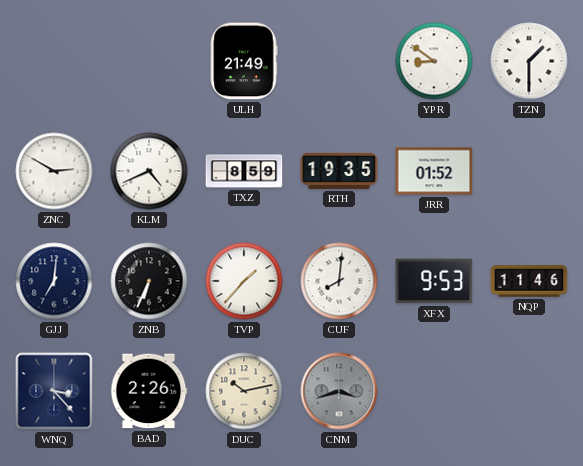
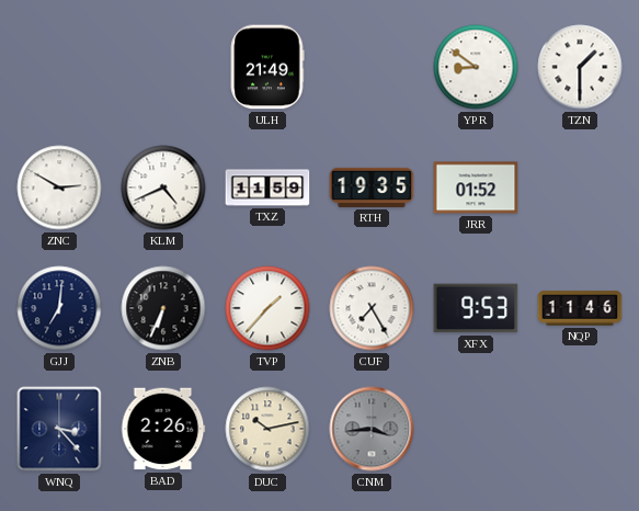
TXZ: 8:59 -> 11:59 (267, 188)
CUF: 8:01 -> 7:25 (372, 308)
CNM: 3:42 -> 3:44 (372, 429)
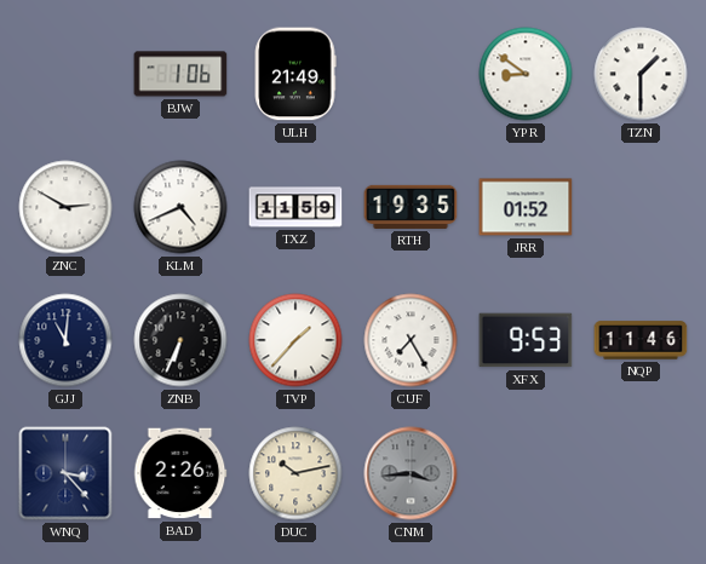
BJW: none -> 1:06 (180, 74)
GJJ: 7:01 -> 11:01 (65, 340)
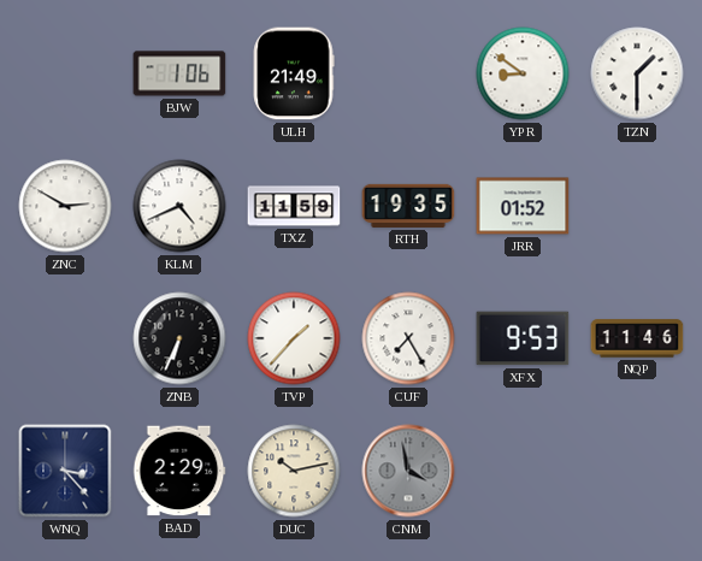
GJJ: 11:01 -> none (65, 340)
BAD: 2:26 -> 2:29 (179, 471)
CNM: 3:44 -> 3:58 (408, 471)
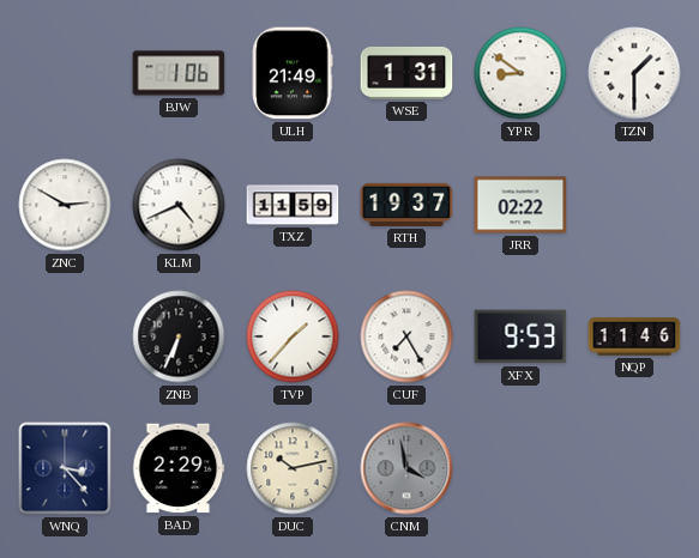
WSE: none -> 1:31 (406, 73)
RTH: 19:35 -> 19:37 (406, 205)
JRR: 01:52 -> 02:22 (520, 205)
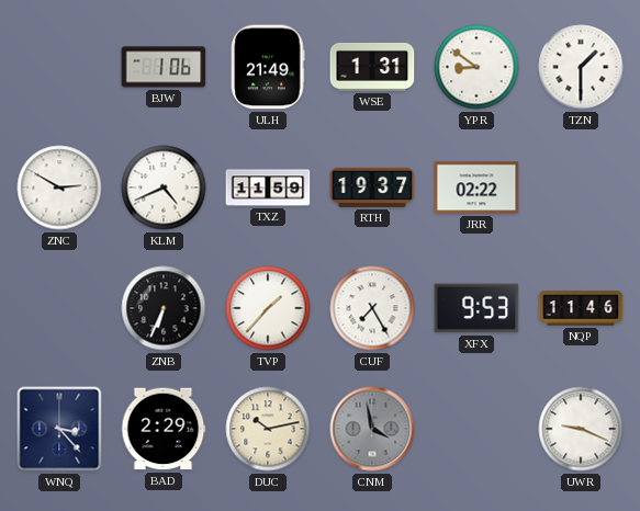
UWR: none -> 9:19 (581, 429)
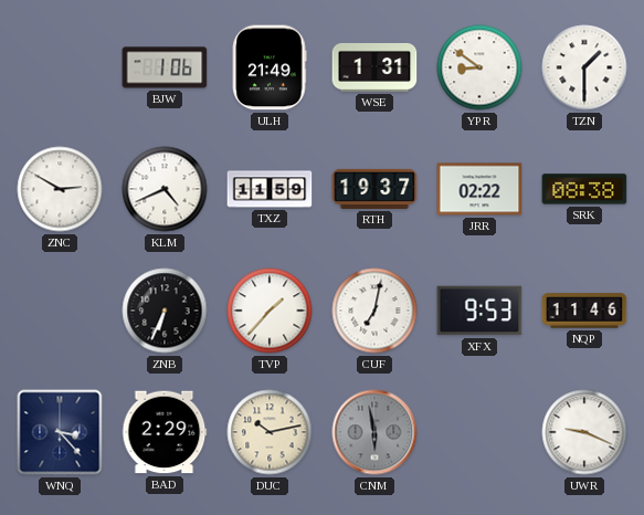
SRK: none -> 08:38 (584, 189)
CUF: 7:25 -> 7:02 (374, 311)
CNM: 3:58 -> 5:58 (374, 432)
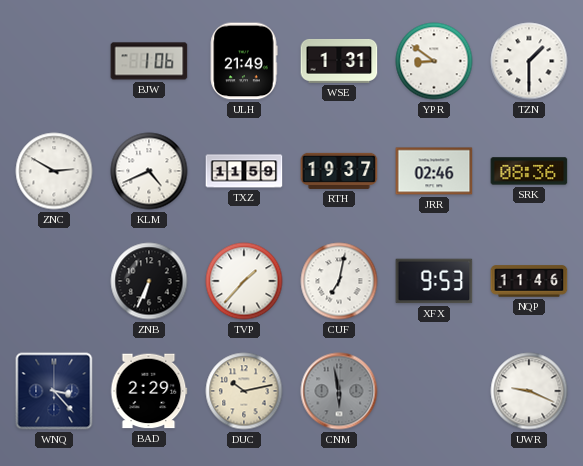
JRR: 02:22 -> 02:46 (434, 171)
SRK: 08:38 -> 08:36 (529, 171)
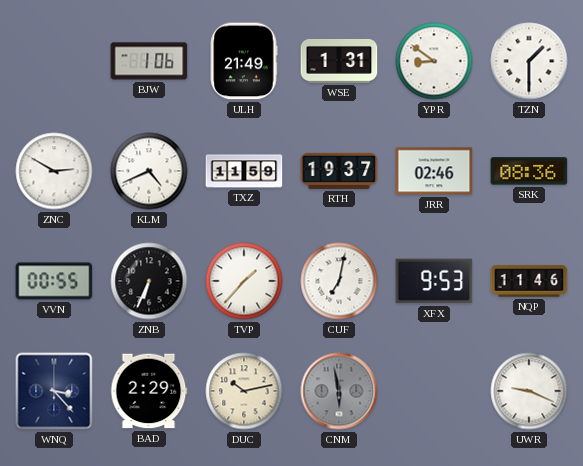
VVN: none -> 00:55 (54, 281)
